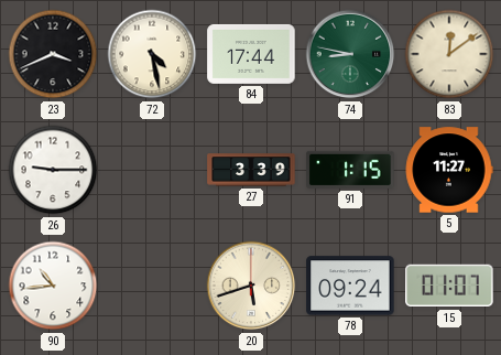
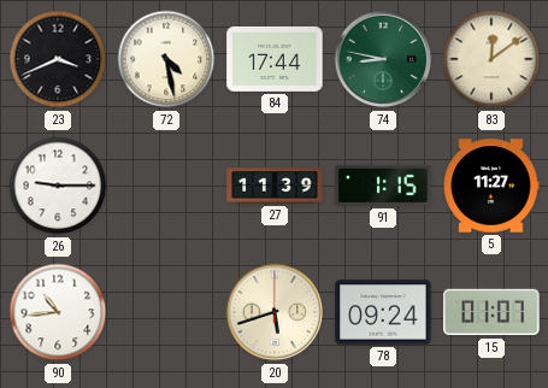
27: 3:39 -> 11:39 (275, 186)
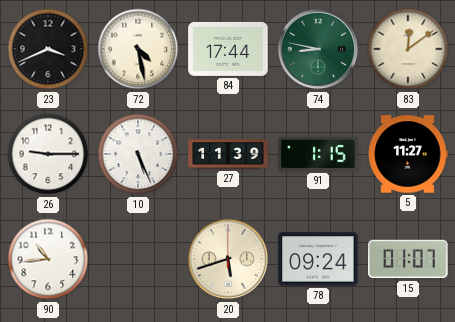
10: none -> 5:26 (138, 154)
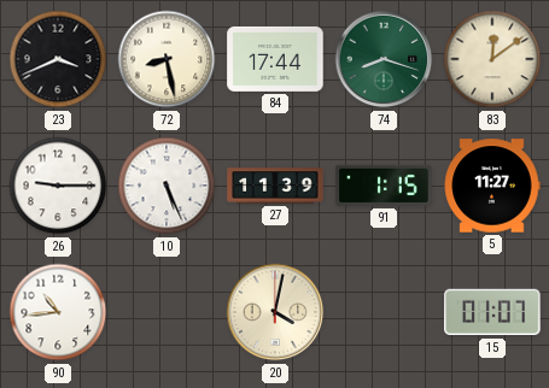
72: 4:28 -> 8:28 (167, 59)
74: 8:47 -> 8:18 (384, 59)
20: 5:42 -> 4:02 (275, 312)
78: 09:24 -> none (318, 259)
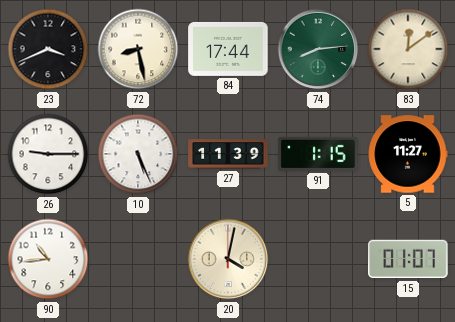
74: 8:18 -> 8:14 (318, 49)
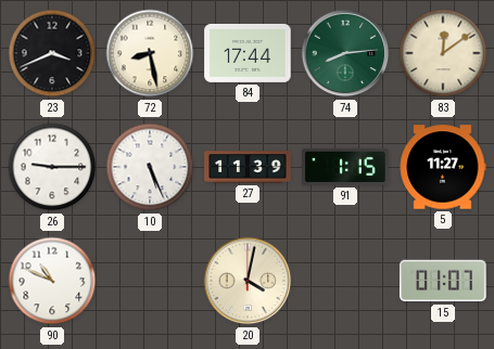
90: 10:44 -> 10:49 (52, 281)
